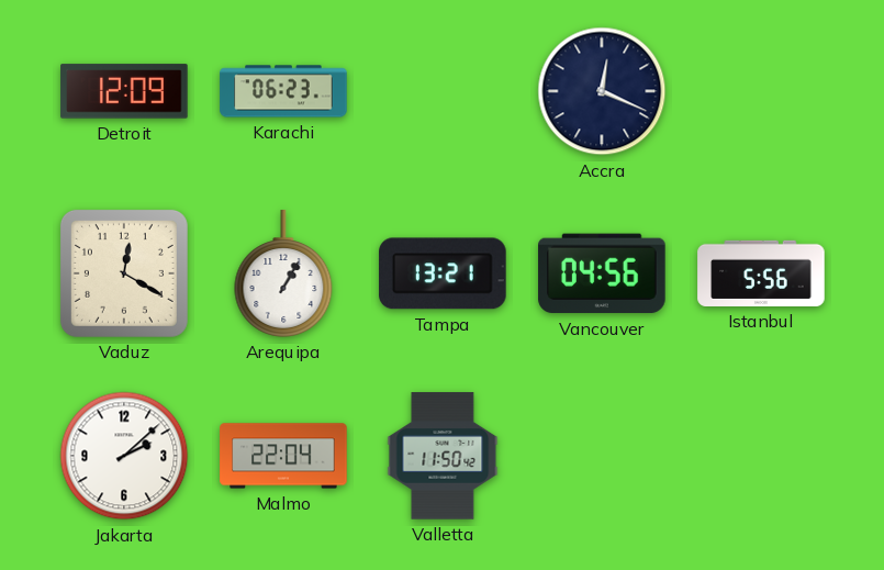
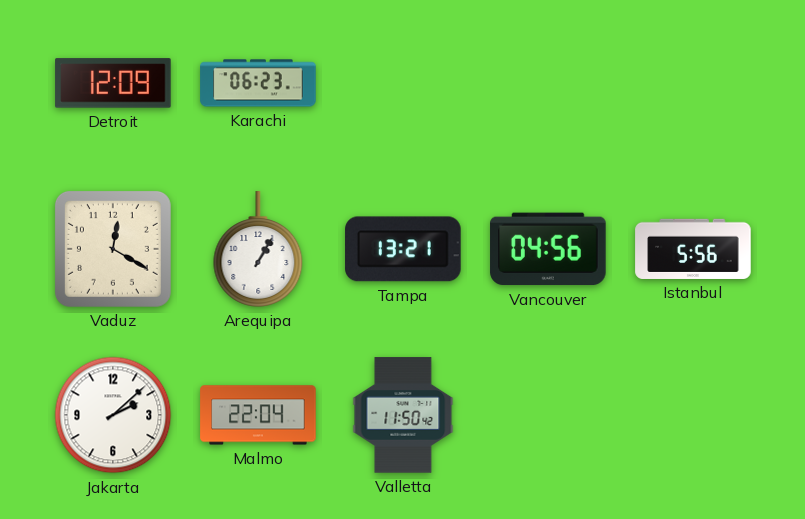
Accra: 12:19 -> none (602, 91)
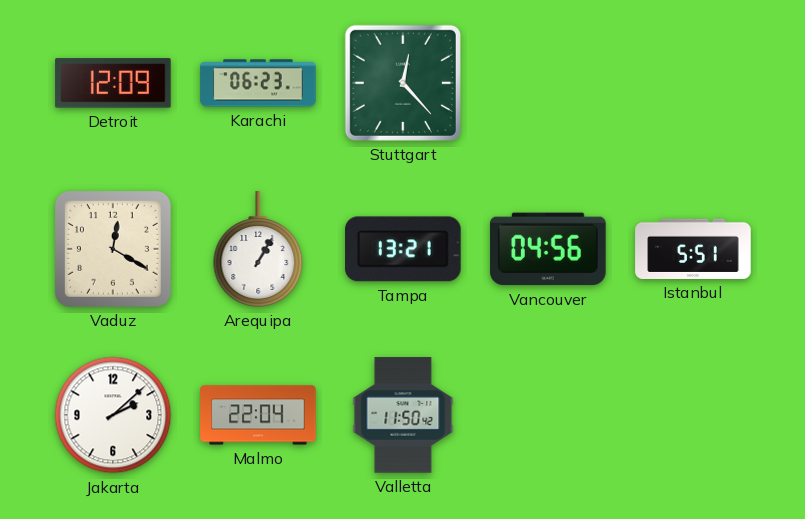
Stuttgart: none -> 12:23 (403, 83)
Istanbul: 5:56 -> 5:51 (693, 249)
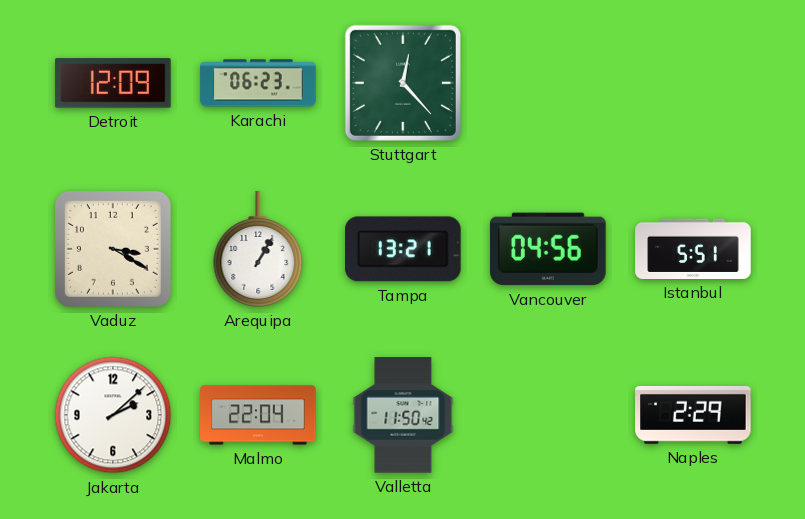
Vaduz: 12:20 -> 3:20 (113, 249)
Naples: none -> 2:29 (693, 415)
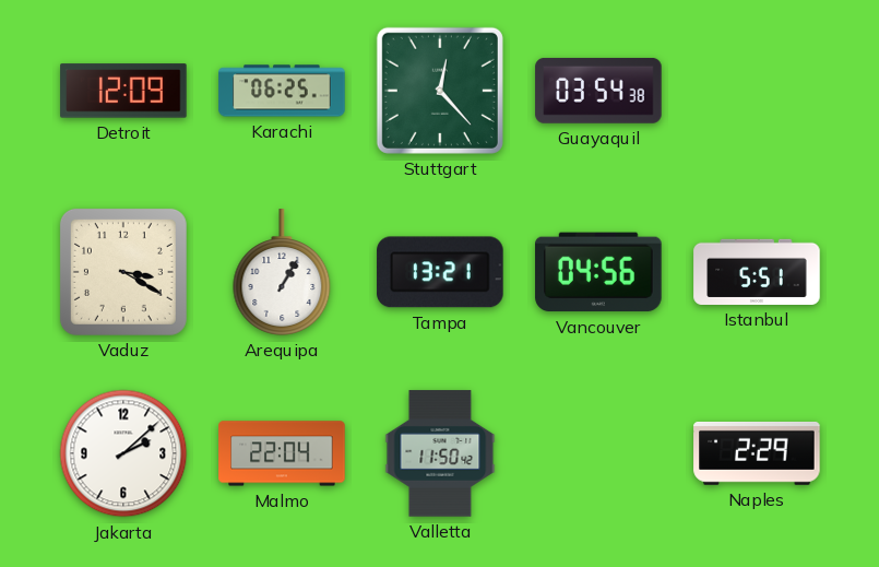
Karachi: 06:23 -> 06:25 (282, 91)
Guayaquil: none -> 03:54 (598, 91)
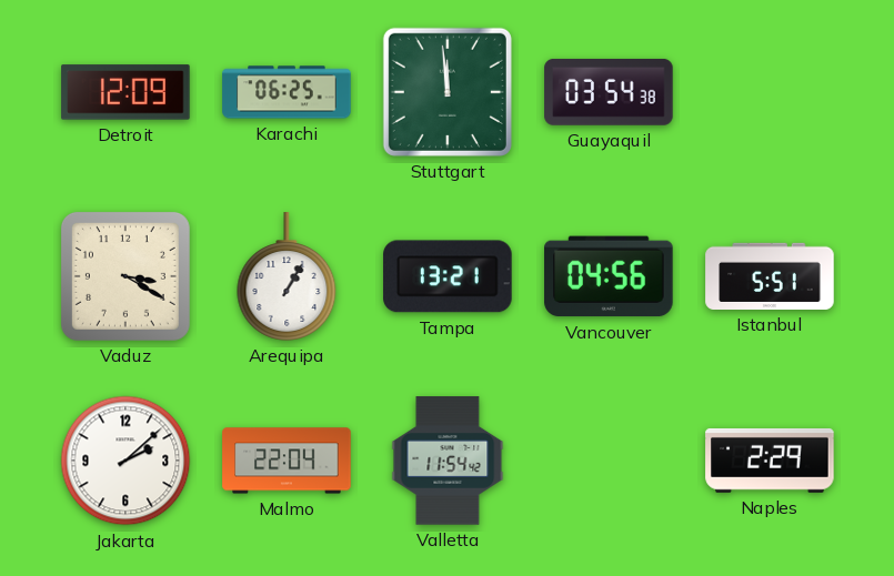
Stuttgart: 12:23 -> 11:59 (448, 92)
Valletta: 11:50 -> 11:54 (448, 461)
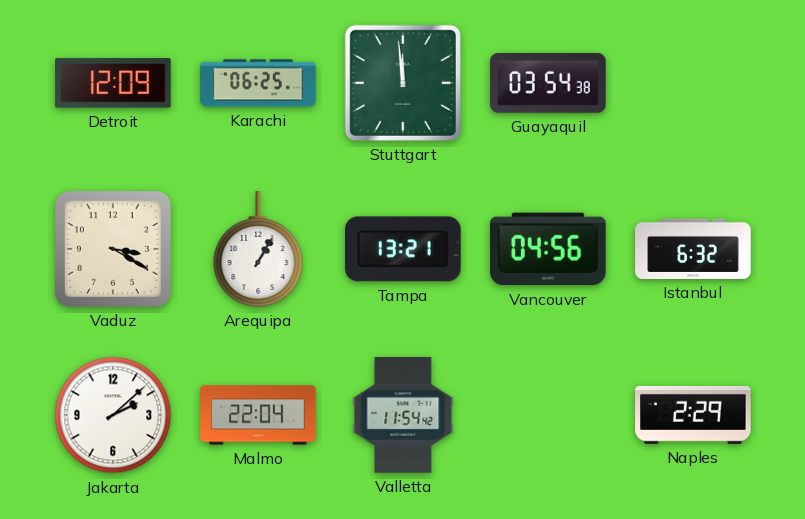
Istanbul: 5:51 -> 6:32 (693, 249)
